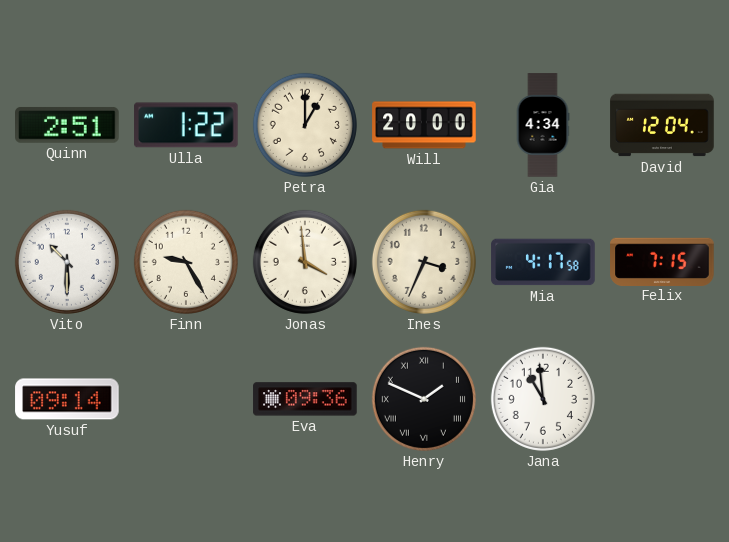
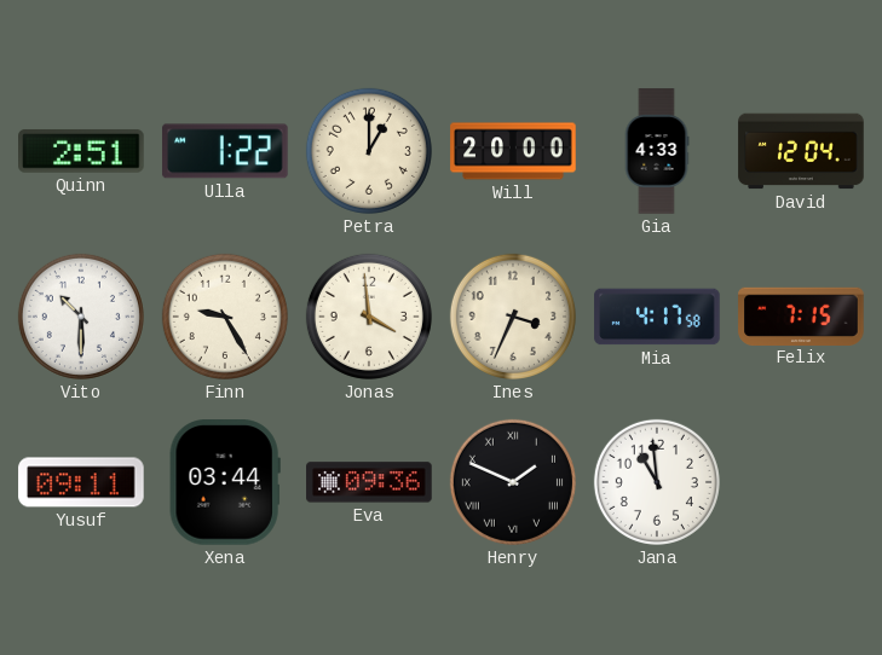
Gia: 4:34 -> 4:33 (657, 151)
Yusuf: 09:14 -> 09:11 (81, 482)
Xena: none -> 03:44 (225, 482)
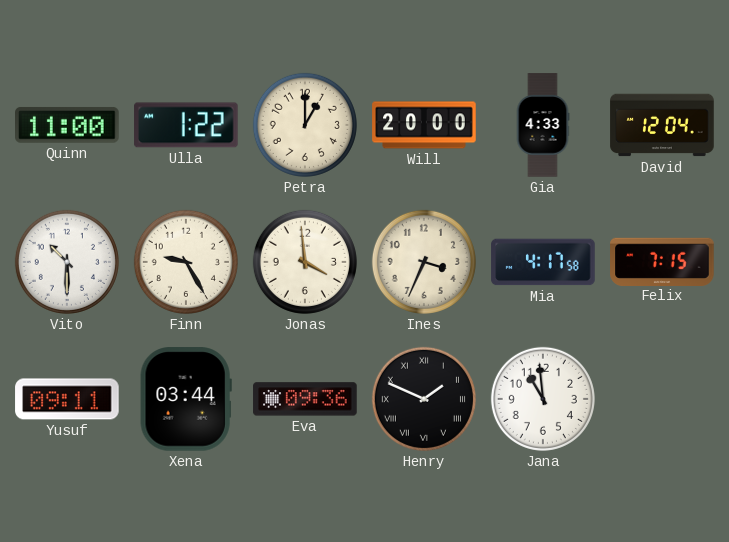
Quinn: 2:51 -> 11:00 (67, 125)
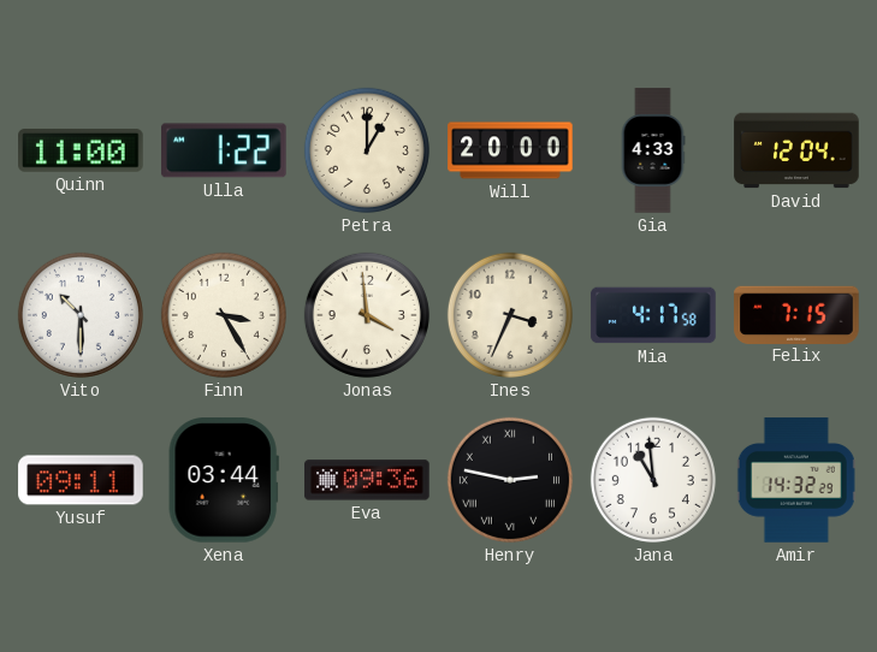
Finn: 9:25 -> 3:25 (224, 315)
Henry: 1:49 -> 2:47 (510, 480)
Amir: none -> 14:32 (796, 480)
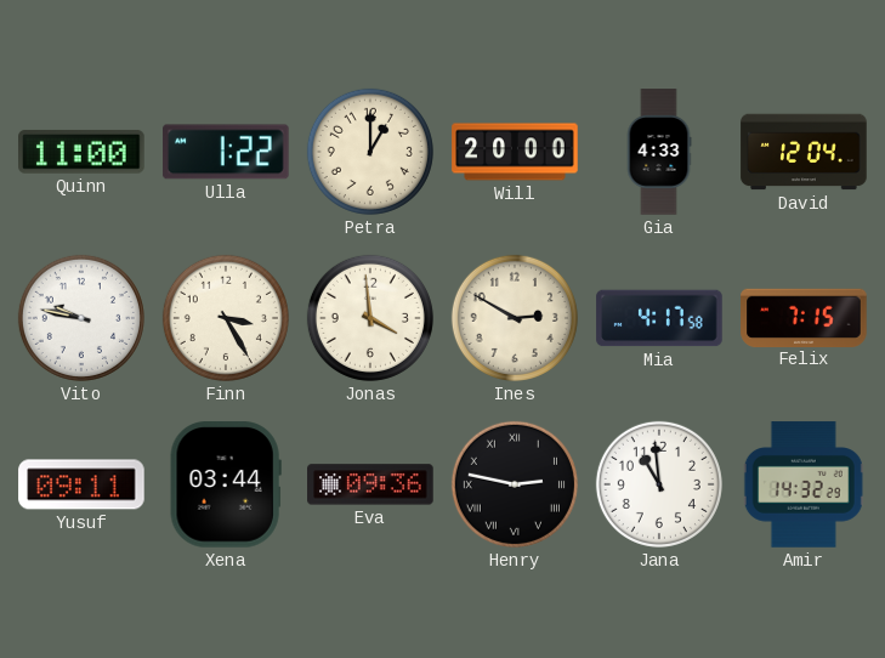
Vito: 10:30 -> 9:47 (81, 318)
Ines: 3:34 -> 2:50 (515, 318)
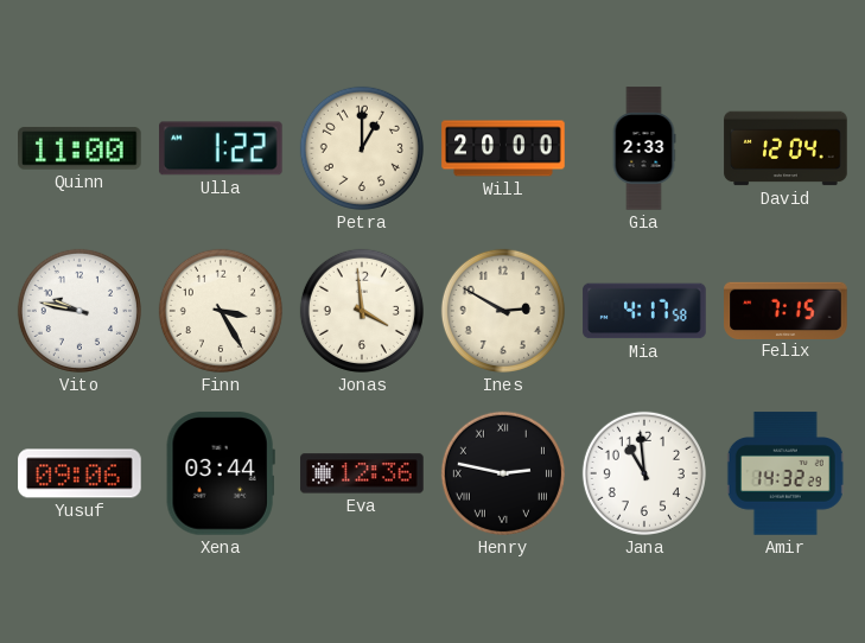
Gia: 4:33 -> 2:33 (644, 148)
Yusuf: 09:11 -> 09:06 (79, 473)
Eva: 09:36 -> 12:36 (362, 473)
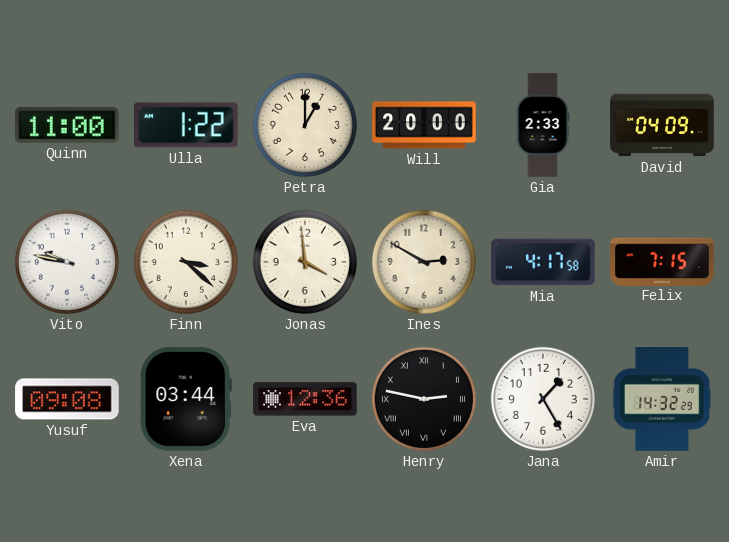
David: 12:04 -> 04:09 (662, 125)
Finn: 3:25 -> 3:22 (186, 262)
Yusuf: 09:06 -> 09:08 (67, 399)
Jana: 10:59 -> 1:25 (543, 399)
